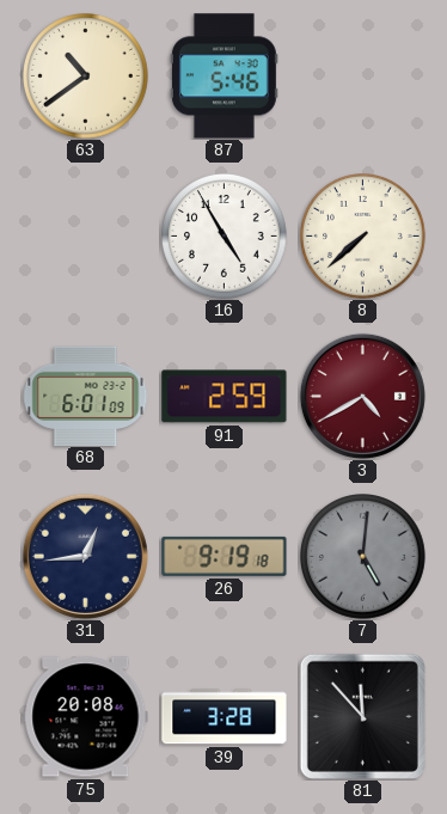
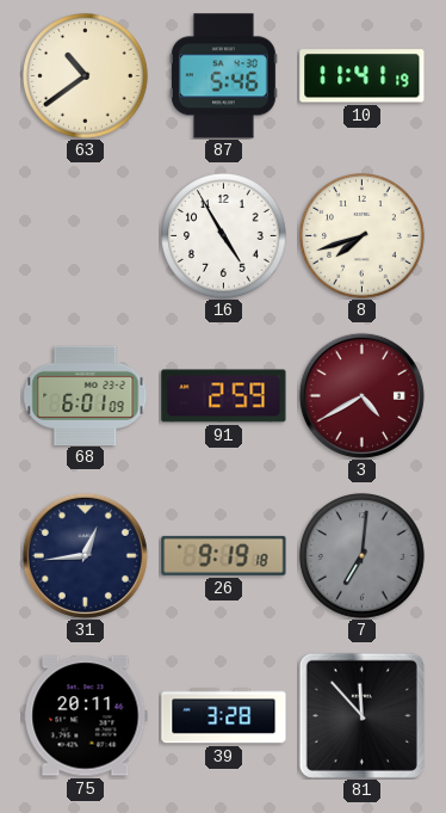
10: none -> 11:41 (363, 76)
8: 7:38 -> 7:42 (363, 236)
7: 5:01 -> 7:01 (363, 556)
75: 20:08 -> 20:11 (86, 716)
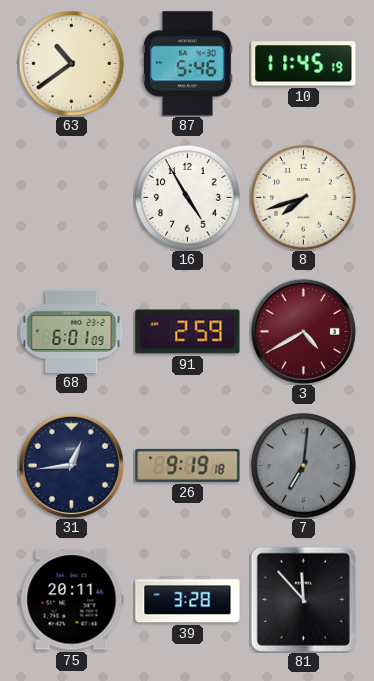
10: 11:41 -> 11:45 (304, 64)
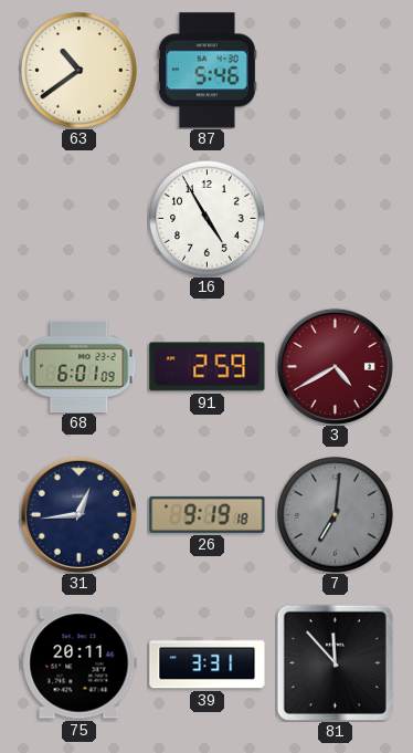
10: 11:45 -> none (304, 64)
8: 7:42 -> none (304, 198)
39: 3:28 -> 3:31 (208, 663)
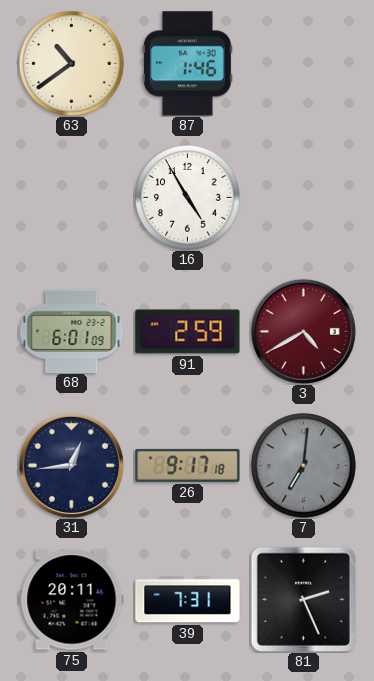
87: 5:46 -> 1:46 (187, 64)
26: 9:19 -> 9:17 (188, 465)
39: 3:31 -> 7:31 (188, 600)
81: 11:53 -> 2:26 (303, 599)
